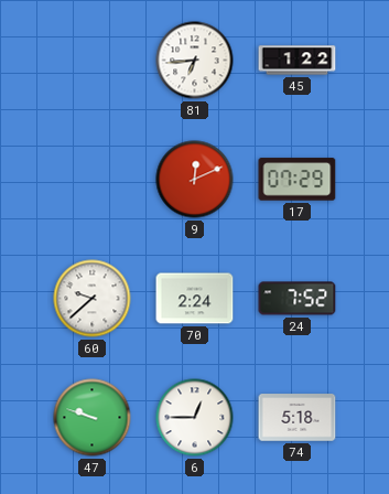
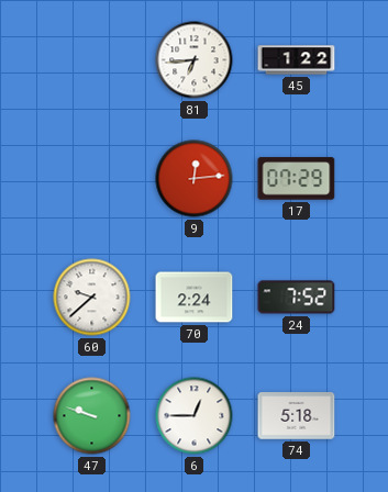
9: 12:11 -> 12:14 (195, 179)
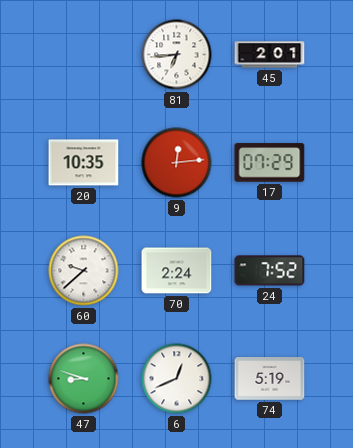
45: 1:22 -> 2:01 (270, 55)
20: none -> 10:35 (84, 163)
47: 9:48 -> 8:48 (84, 379)
6: 12:45 -> 12:41 (177, 379)
74: 5:18 -> 5:19 (270, 379)
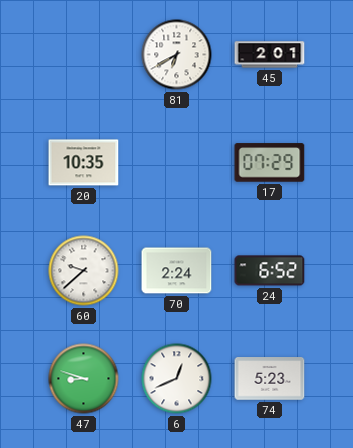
81: 6:44 -> 6:40 (177, 55)
9: 12:14 -> none (177, 163)
24: 7:52 -> 6:52 (270, 271)
74: 5:19 -> 5:23 (270, 379)
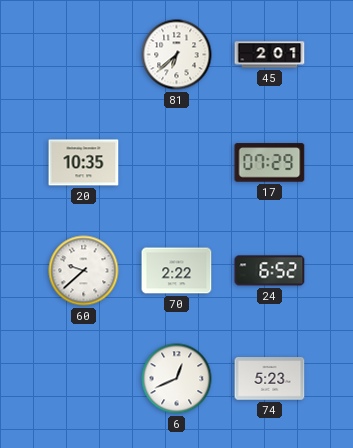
81: 6:40 -> 6:38 (177, 55)
70: 2:24 -> 2:22 (177, 271)
47: 8:48 -> none (84, 379)
